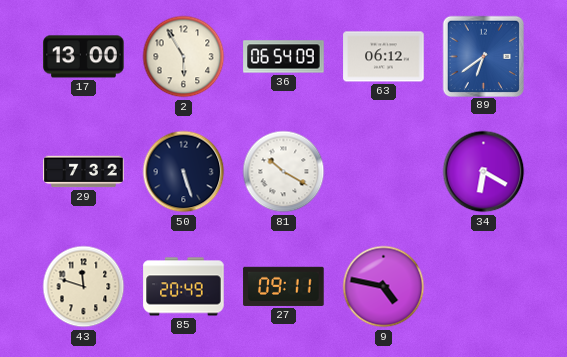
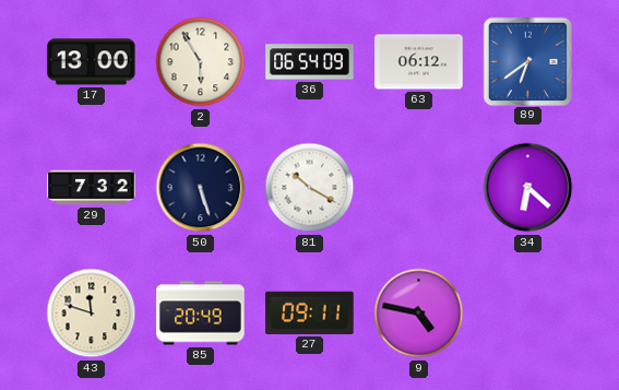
34: 6:20 -> 6:22 (528, 188)
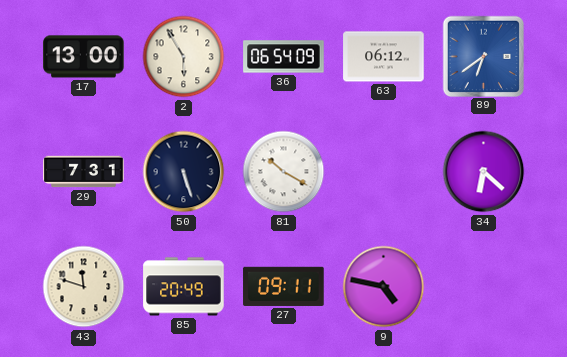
29: 7:32 -> 7:31 (84, 172)
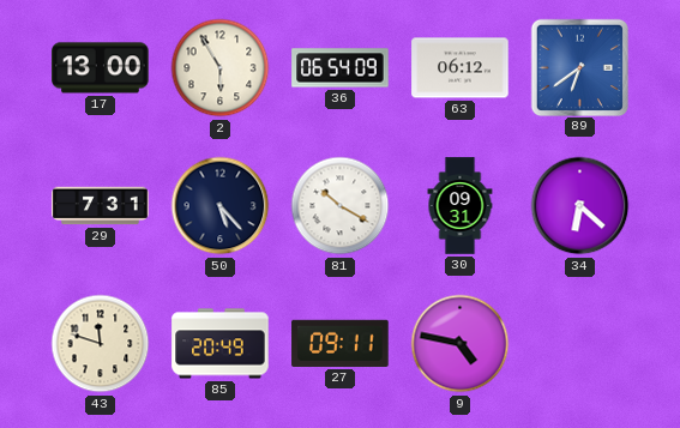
50: 5:27 -> 5:23 (221, 206)
30: none -> 09:31 (461, 206)
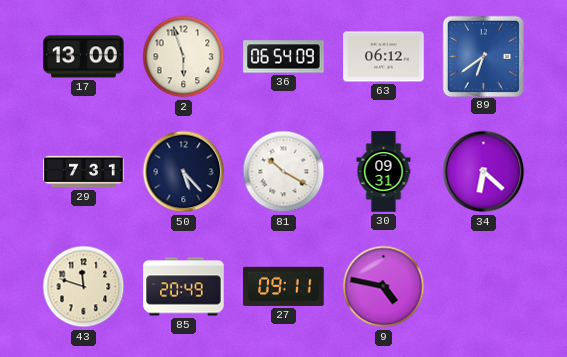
2: 5:55 -> 5:57 (184, 57)
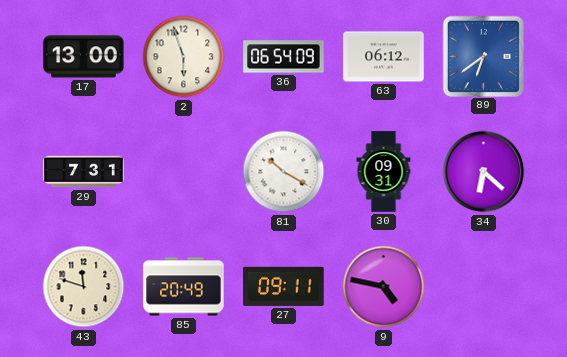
50: 5:23 -> none (184, 172)
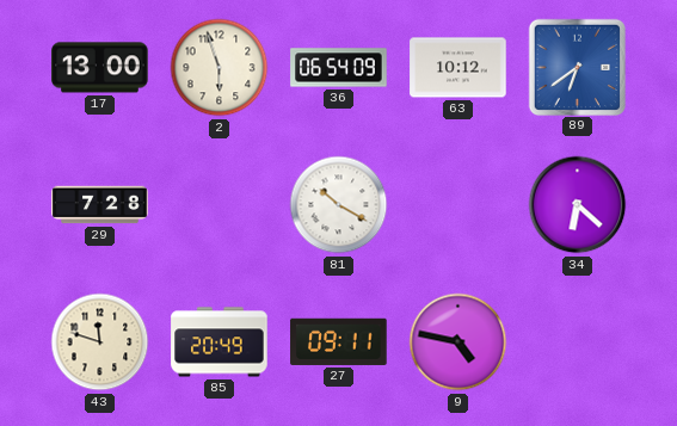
63: 06:12 -> 10:12 (458, 68)
29: 7:31 -> 7:28 (100, 205)
30: 09:31 -> none (384, 172)
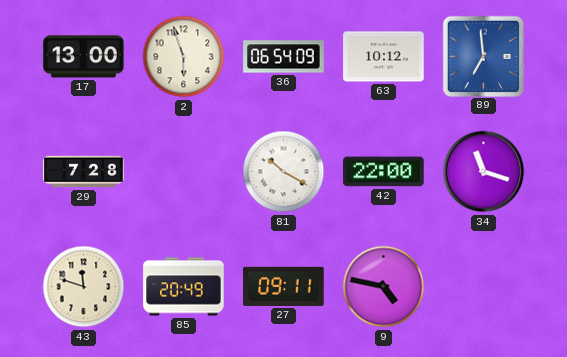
89: 6:39 -> 6:59 (483, 56)
42: none -> 22:00 (384, 172)
34: 6:22 -> 11:18 (484, 172)
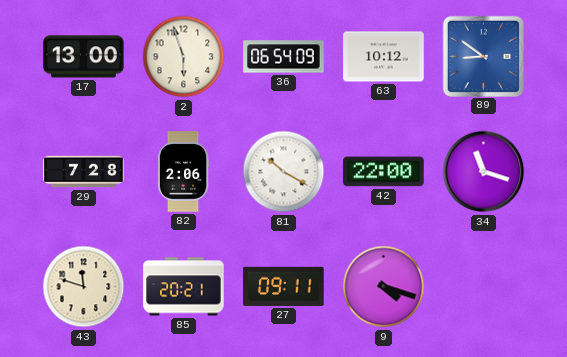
89: 6:59 -> 8:51 (483, 56)
82: none -> 2:06 (183, 172)
85: 20:49 -> 20:21 (184, 287)
9: 4:47 -> 4:18 (384, 287)
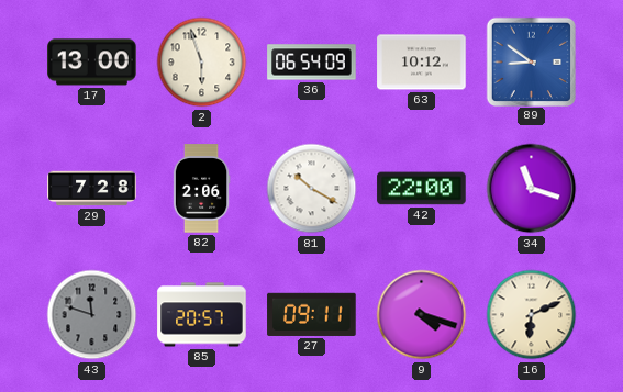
43 dial: cream -> grey (92, 315)
85: 20:21 -> 20:57 (202, 315)
16: none -> 6:11 (532, 315)
